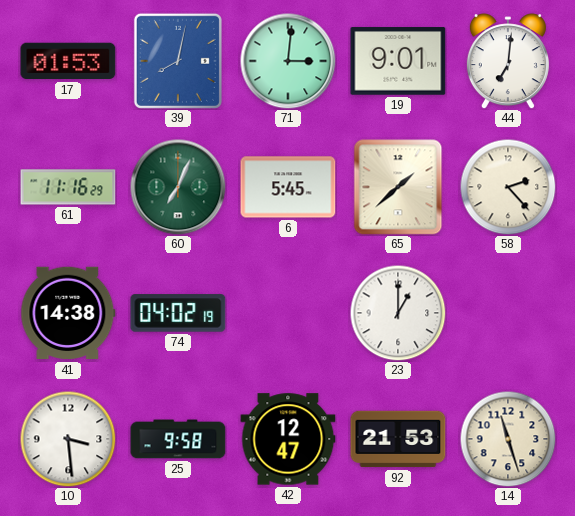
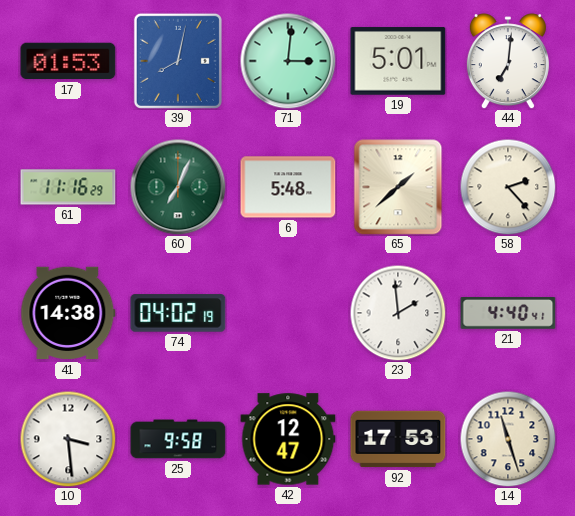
19: 9:01 -> 5:01 (398, 61)
6: 5:45 -> 5:48 (288, 187)
23: 1:00 -> 1:59 (398, 313)
21: none -> 4:40 (508, 314)
92: 21:53 -> 17:53 (398, 439)
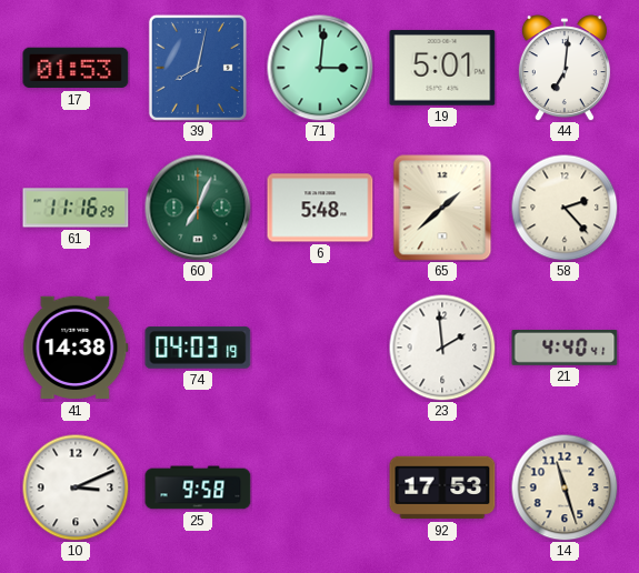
74: 04:02 -> 04:03 (198, 348)
10: 3:29 -> 3:11 (76, 487)
42: 12:47 -> none (288, 439)
